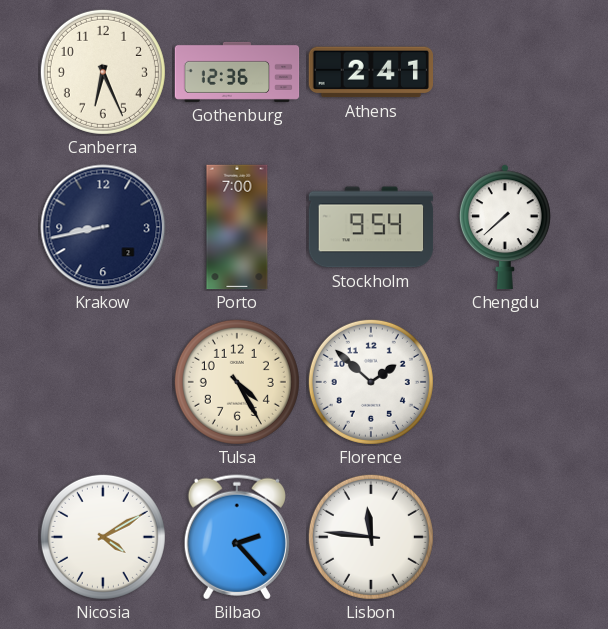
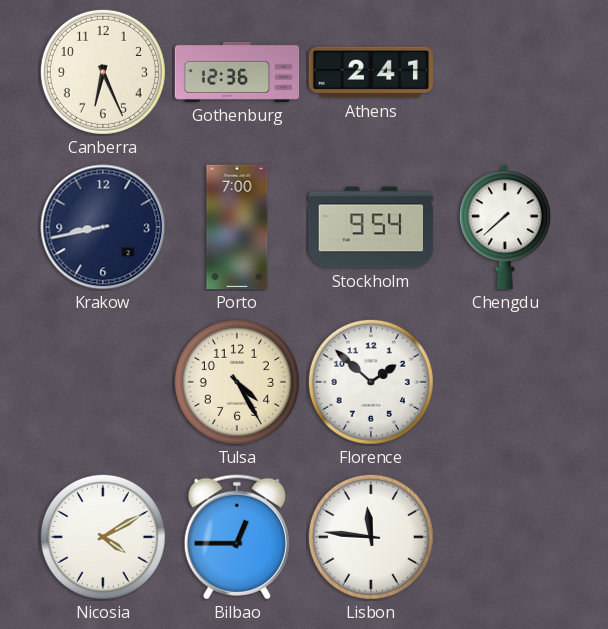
Bilbao: 2:23 -> 12:45 (237, 537)
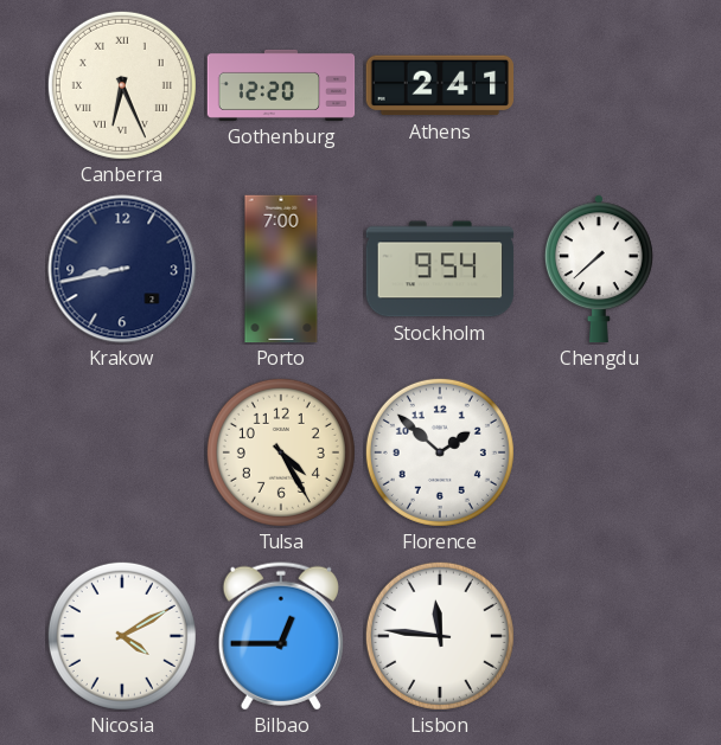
Canberra numerals: Arabic -> Roman (122, 85)
Gothenburg: 12:36 -> 12:20 (281, 85)
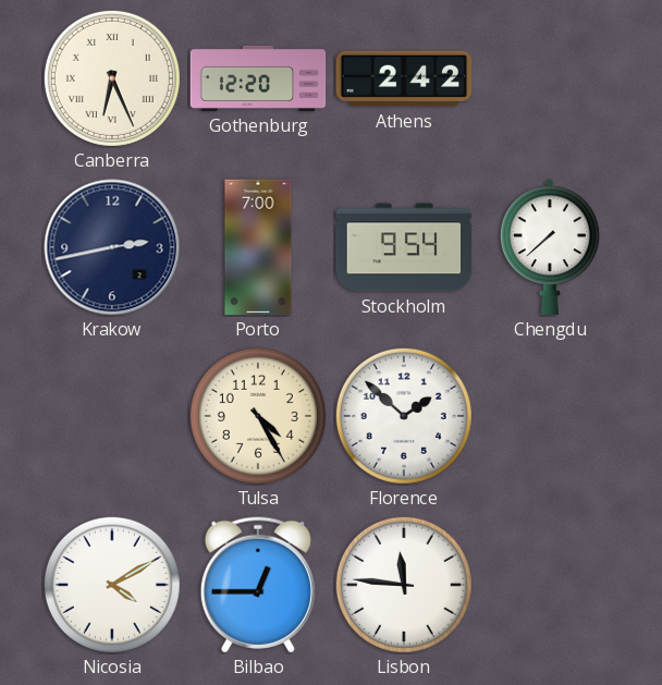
Athens: 2:41 -> 2:42 (404, 78)
Krakow: 8:43 -> 2:43 (112, 247)
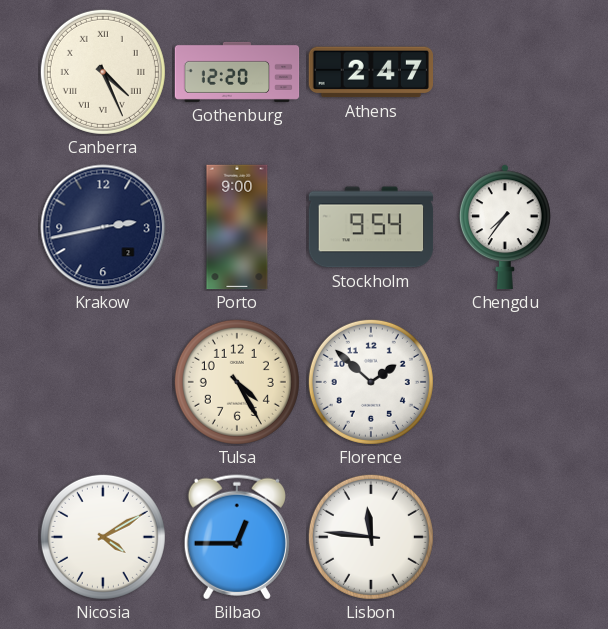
Canberra: 6:26 -> 4:26 (103, 72)
Athens: 2:42 -> 2:47 (371, 72)
Porto: 7:00 -> 9:00 (237, 227)
Chengdu: 7:38 -> 7:36 (505, 227)
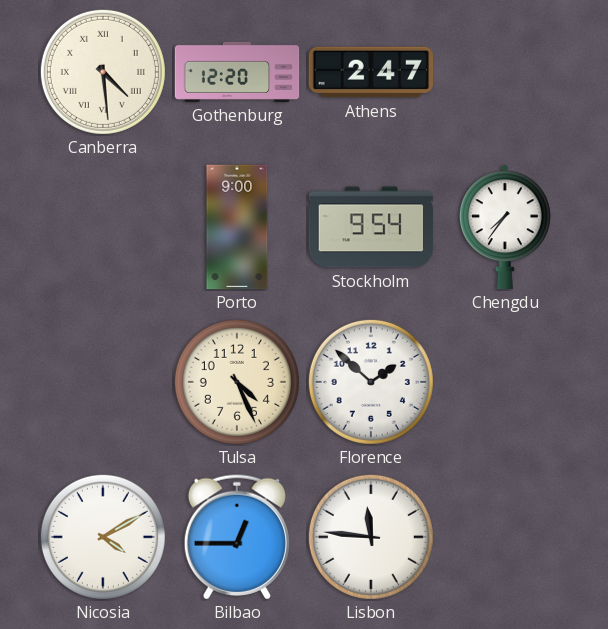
Canberra: 4:26 -> 4:29 (103, 72)
Krakow: 2:43 -> none (103, 227)
Tulsa: 4:25 -> 4:26 (237, 382)
